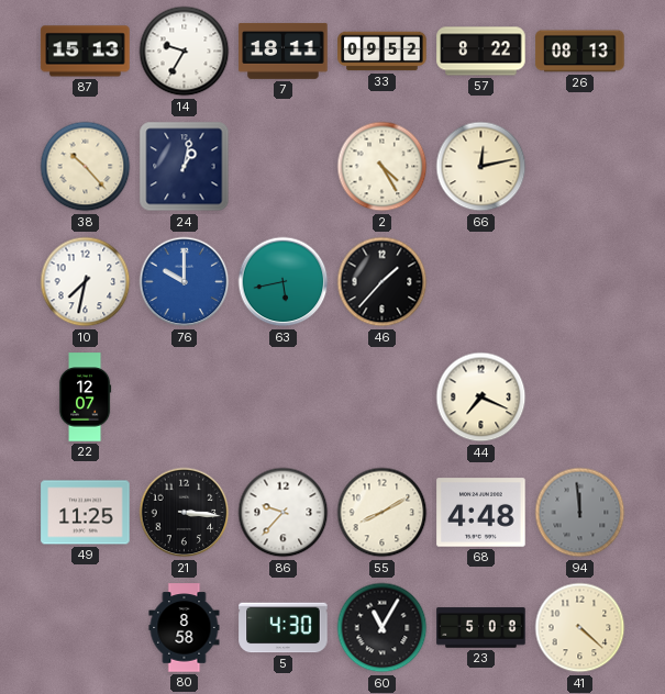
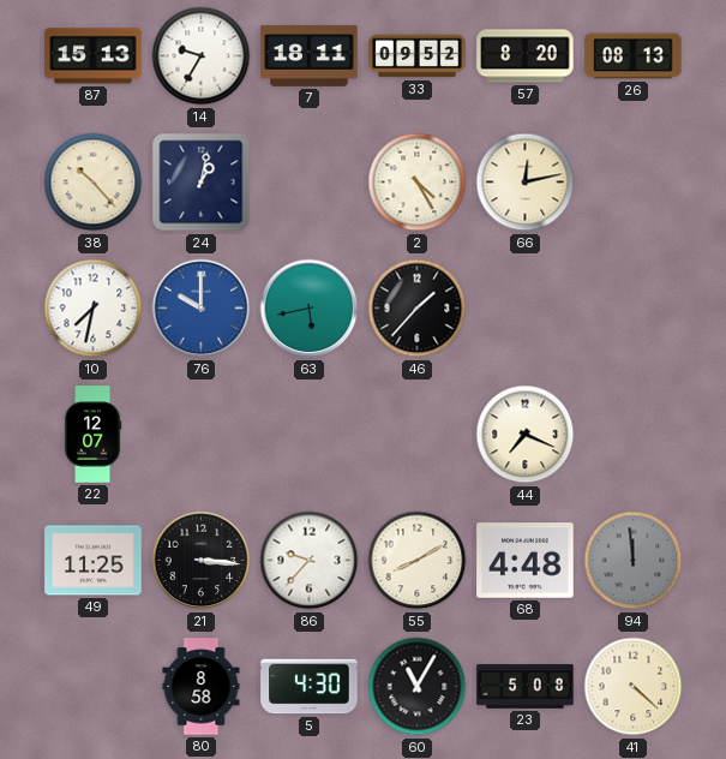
57: 8:22 -> 8:20 (526, 56)
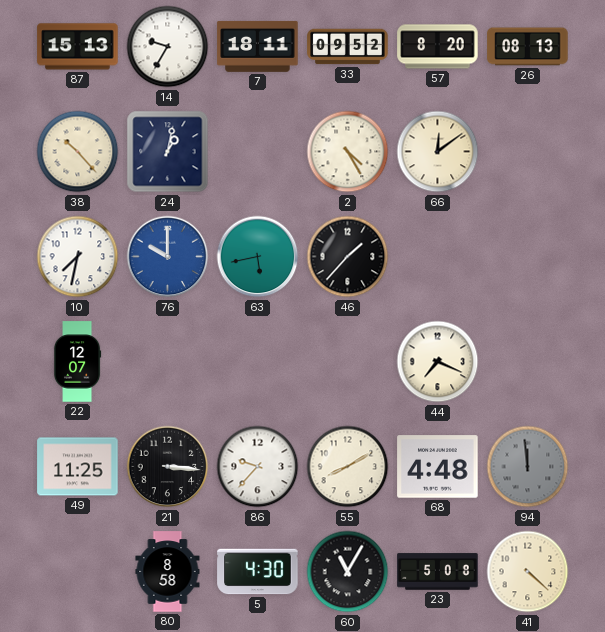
66: 12:13 -> 12:09 (438, 152)
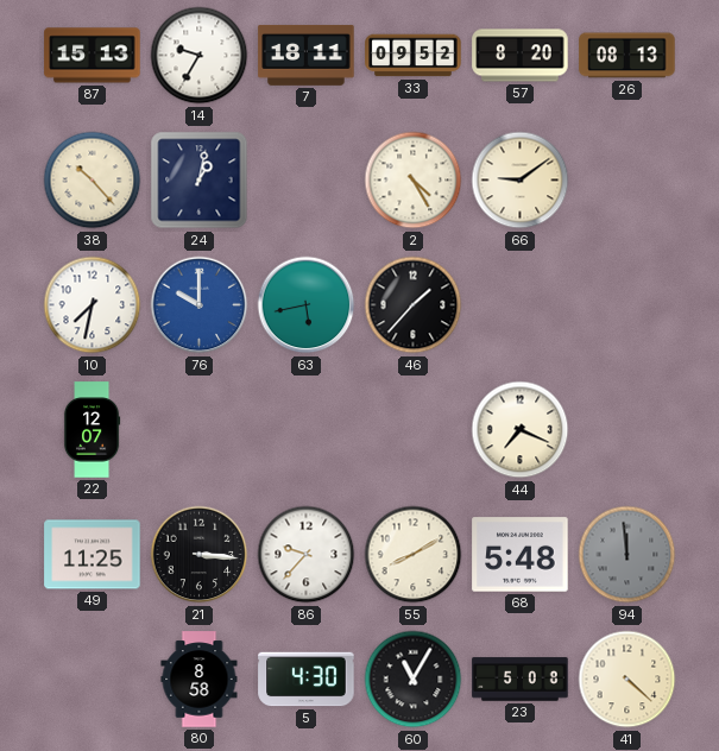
66: 12:09 -> 9:09 (521, 181)
68: 4:48 -> 5:48 (521, 555)
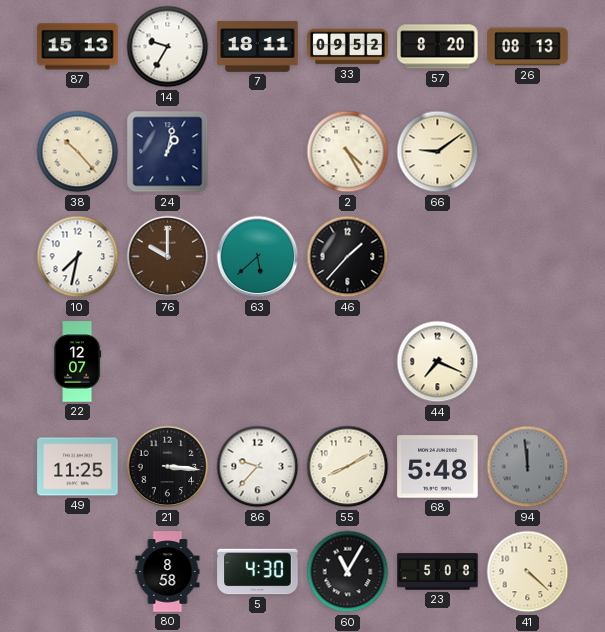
76 dial: blue -> brown (168, 257)
63: 5:43 -> 5:38 (258, 257)
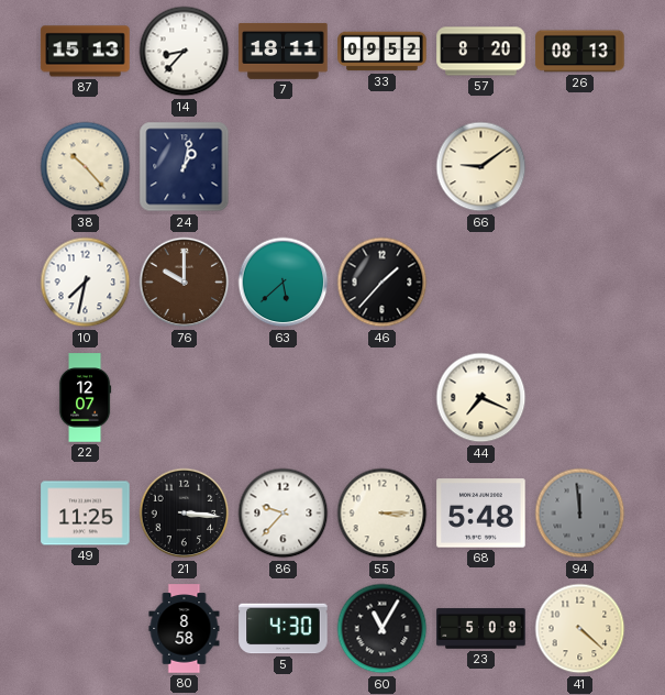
14: 9:35 -> 8:37 (185, 52)
2: 4:25 -> none (348, 152)
55: 8:10 -> 3:15 (383, 514)
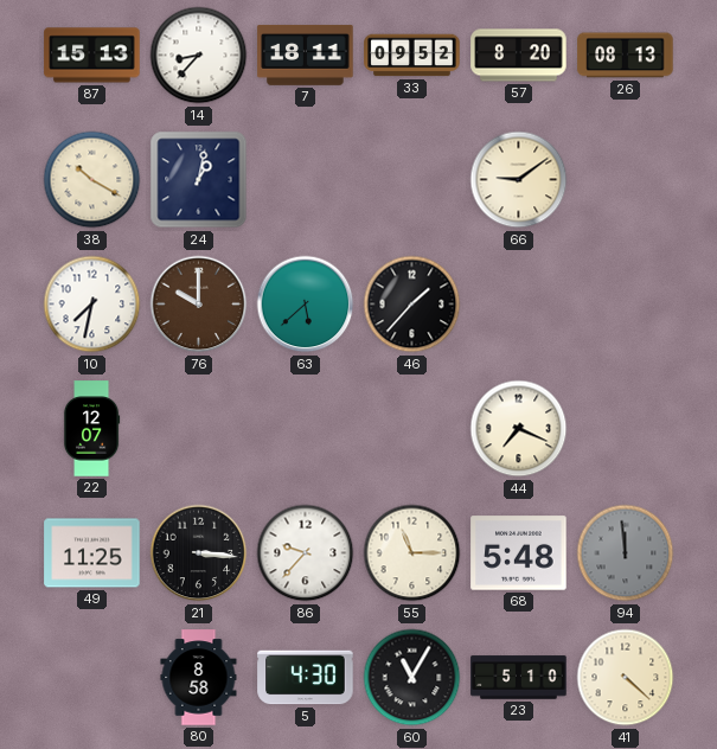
38: 10:23 -> 10:20 (92, 180)
55: 3:15 -> 11:15 (412, 553)
23: 5:08 -> 5:10 (519, 678)
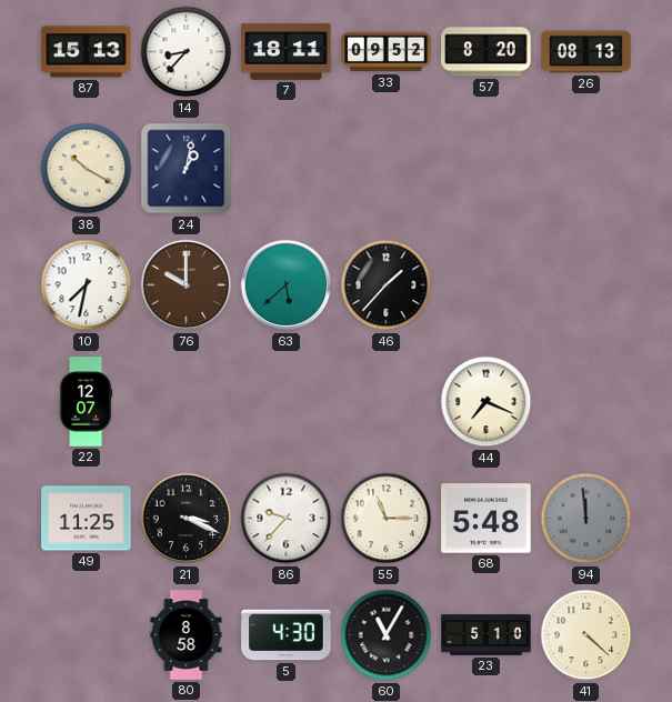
66: 9:09 -> none (519, 180)
21: 3:16 -> 3:19 (187, 519)
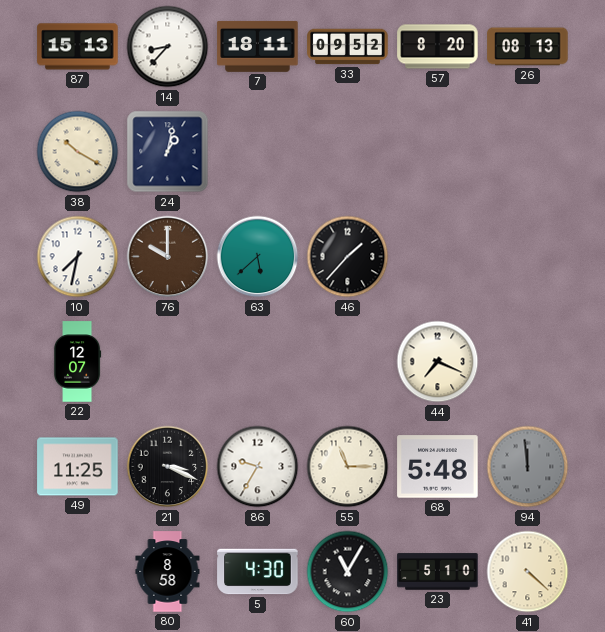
86: 9:37 -> 9:35 (258, 467)
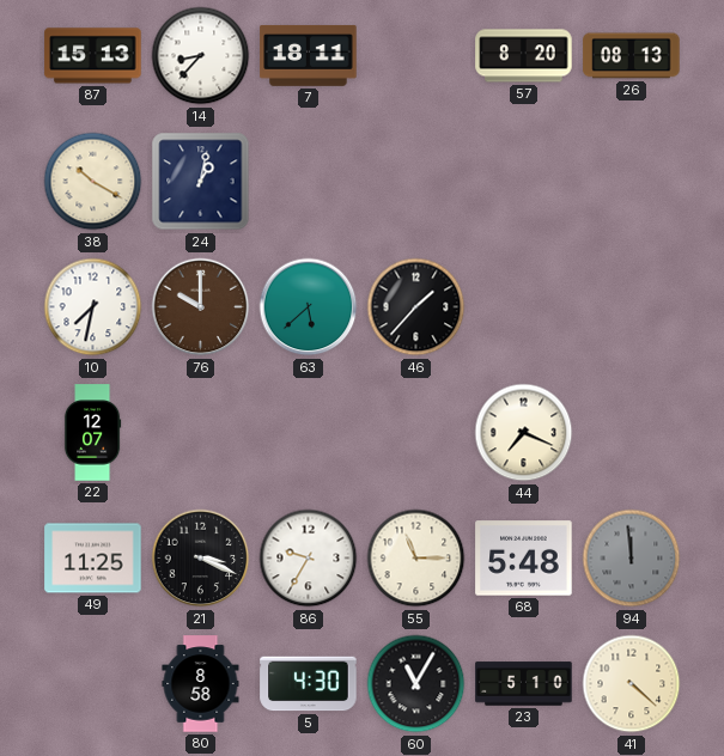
33: 09:52 -> none (348, 47)
